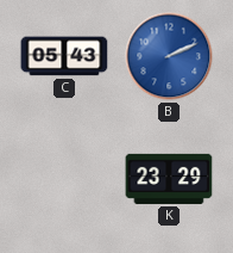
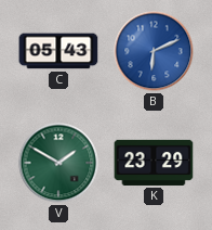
B: 2:11 -> 6:11 (154, 51)
V: none -> 1:50 (58, 163)
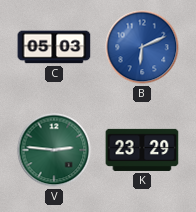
C: 05:43 -> 05:03 (54, 47)
V: 1:50 -> 2:46 (54, 150)
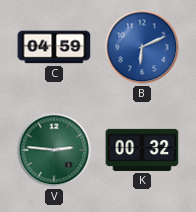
C: 05:03 -> 04:59 (54, 47)
K: 23:29 -> 00:32 (142, 150)
